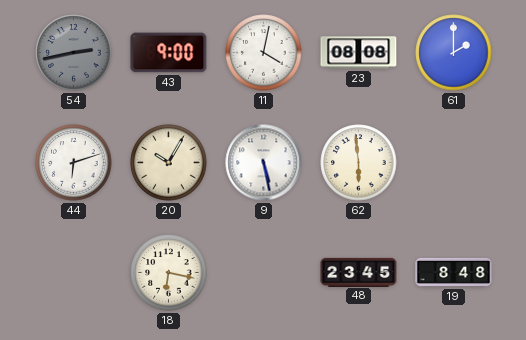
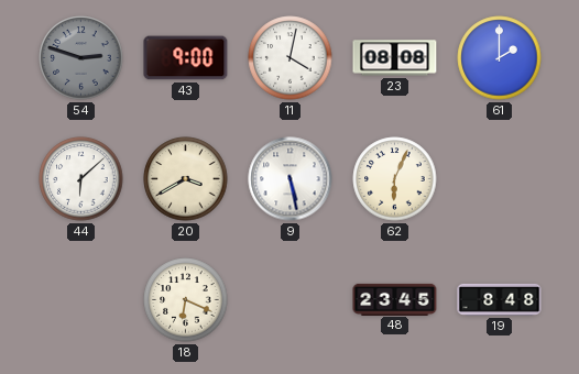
54: 2:43 -> 2:48 (81, 58)
44: 6:12 -> 6:08 (81, 179)
20: 10:05 -> 3:40 (186, 179)
62: 5:59 -> 6:04 (395, 179)
18: 6:17 -> 6:19 (186, 300)
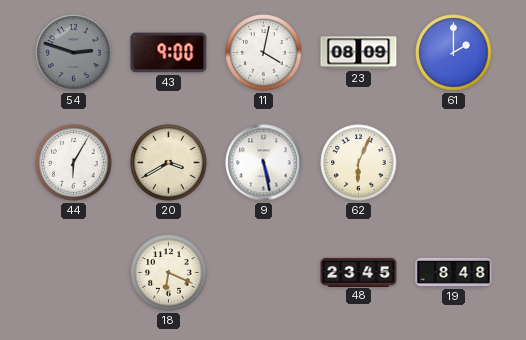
23: 08:08 -> 08:09 (359, 53)
44: 6:08 -> 6:05 (74, 163)
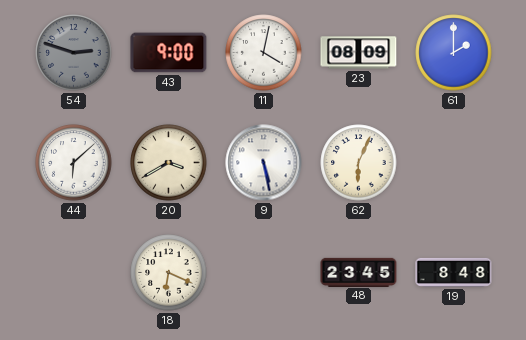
44: 6:05 -> 6:08 (74, 163)
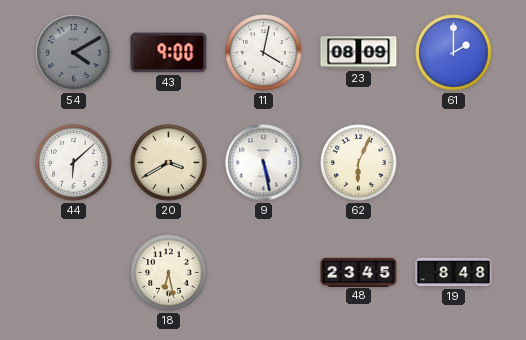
54: 2:48 -> 4:10 (74, 53)
18: 6:19 -> 6:28 (169, 273)
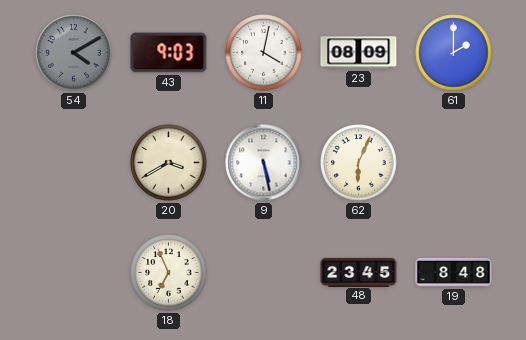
43: 9:00 -> 9:03 (169, 53)
44: 6:08 -> none (74, 163)
18: 6:28 -> 6:56 (169, 273)
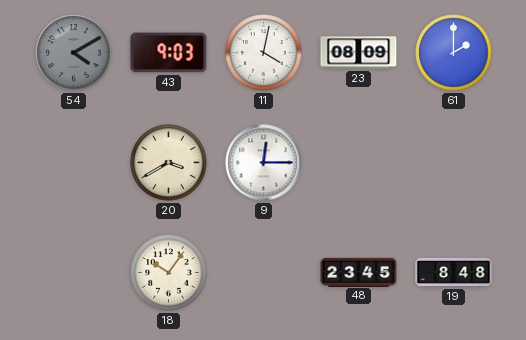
9: 5:28 -> 12:15 (264, 163)
62: 6:04 -> none (359, 163)
18: 6:56 -> 10:06 (169, 273)
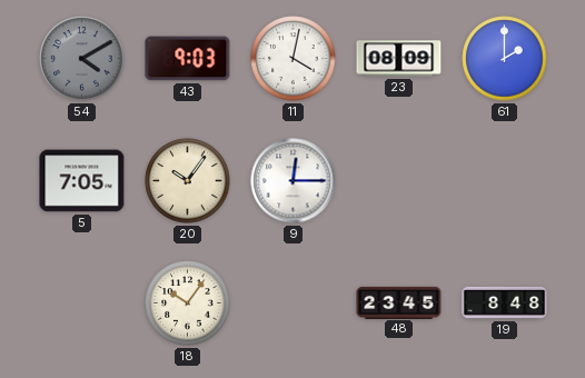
5: none -> 7:05 (82, 181)
20: 3:40 -> 10:06 (188, 181)
